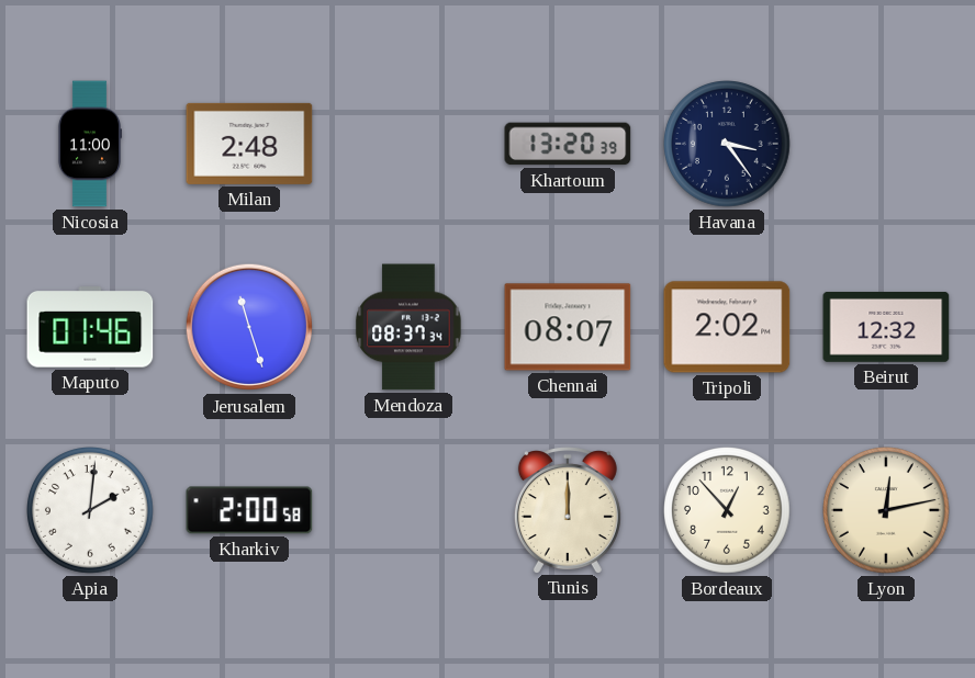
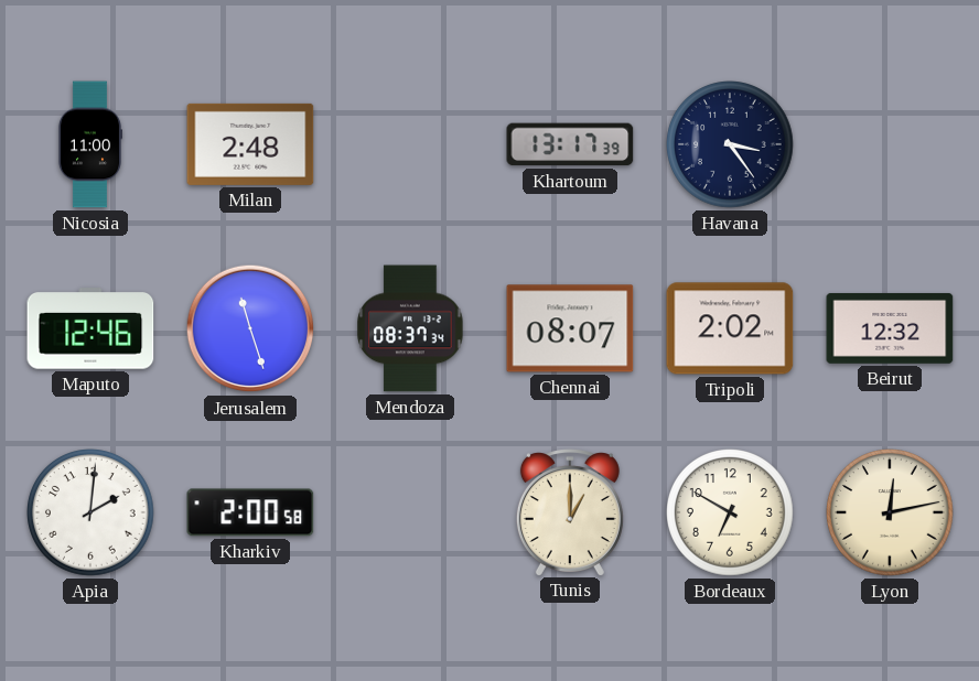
Khartoum: 13:20 -> 13:17 (570, 144)
Maputo: 01:46 -> 12:46 (90, 328)
Tunis: 12:00 -> 1:00 (570, 512)
Bordeaux: 12:53 -> 6:50 (731, 514)
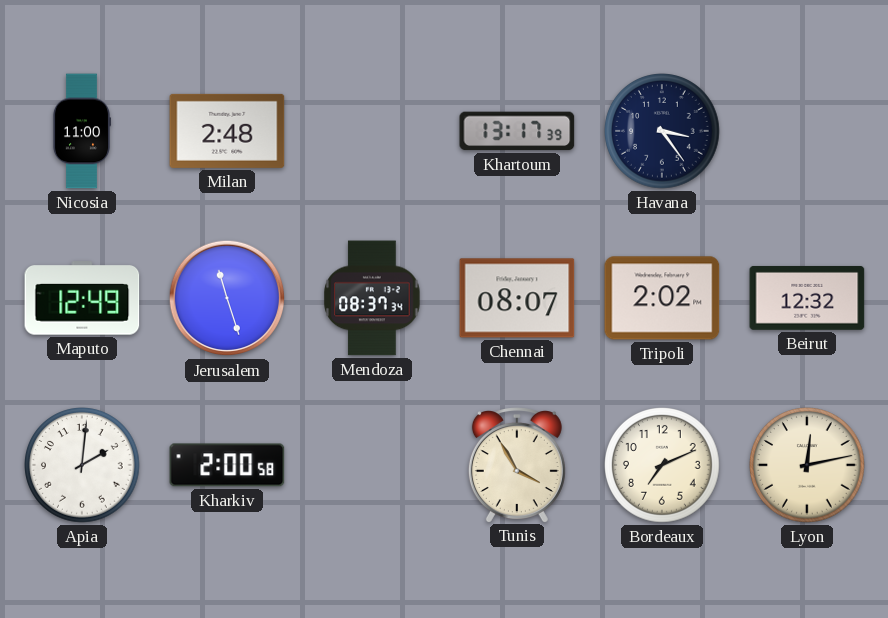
Maputo: 12:46 -> 12:49 (82, 298)
Tunis: 1:00 -> 3:55 (517, 465)
Bordeaux: 6:50 -> 7:11 (663, 466)
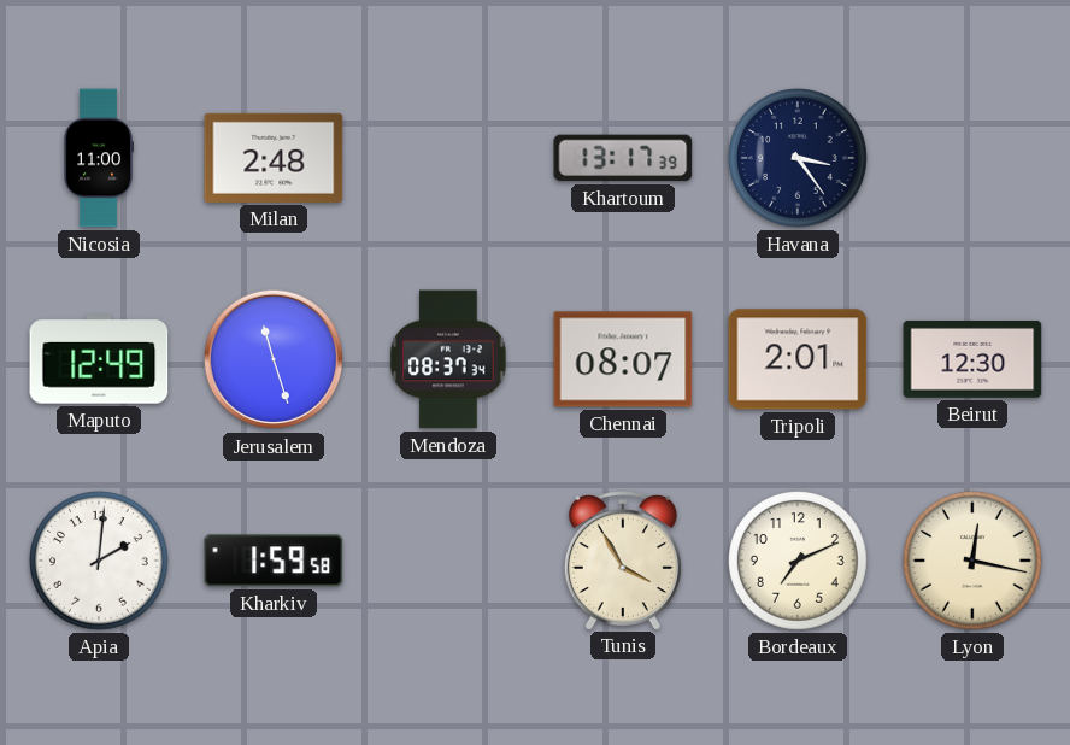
Tripoli: 2:02 -> 2:01 (798, 359)
Beirut: 12:32 -> 12:30 (972, 359)
Kharkiv: 2:00 -> 1:59 (274, 561)
Lyon: 12:13 -> 12:17 (974, 562)
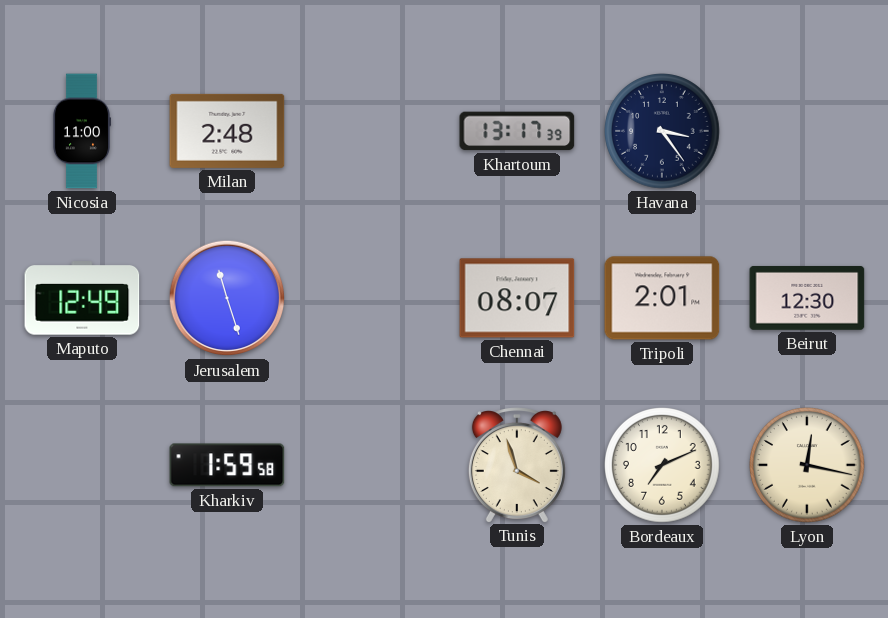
Mendoza: 08:37 -> none (448, 359)
Apia: 2:01 -> none (100, 562)
Tunis: 3:55 -> 3:57 (517, 465)
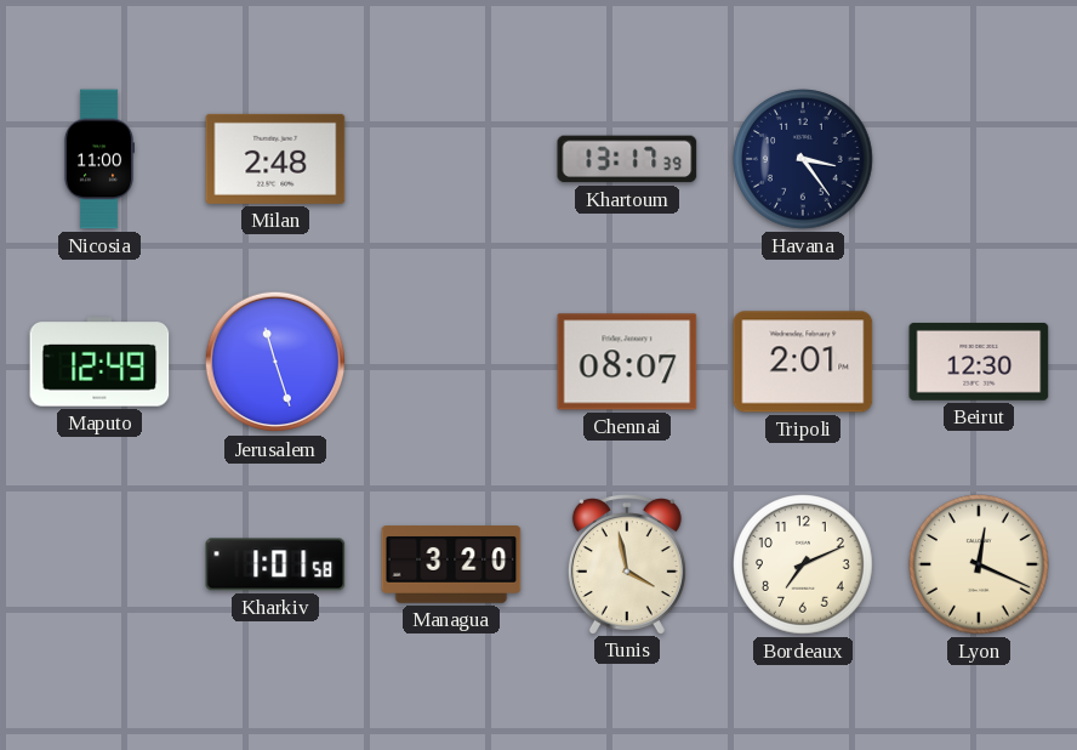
Kharkiv: 1:59 -> 1:01 (275, 564)
Managua: none -> 3:20 (451, 566)
Tunis: 3:57 -> 3:58 (627, 564)
Lyon: 12:17 -> 12:19 (980, 566)
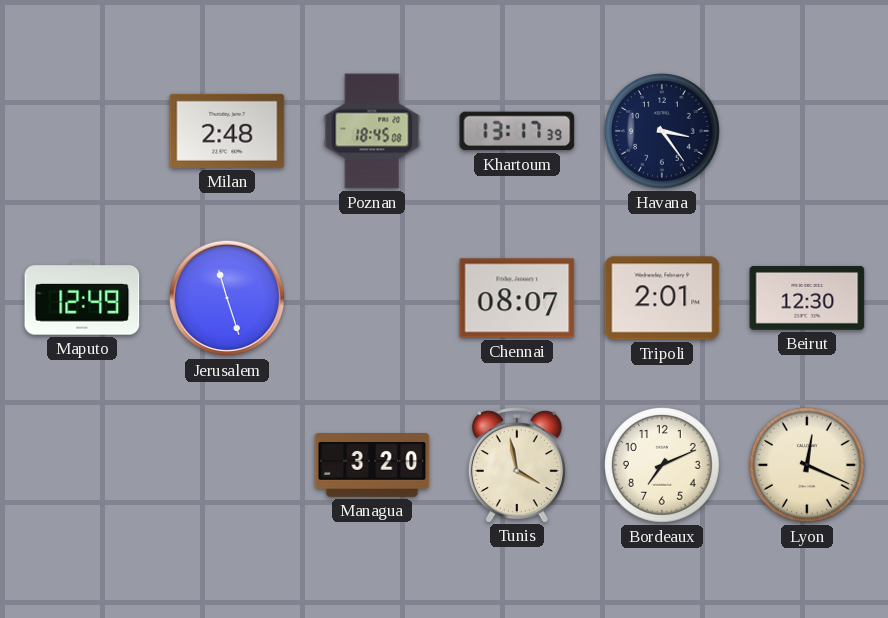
Nicosia: 11:00 -> none (98, 159)
Poznan: none -> 18:45 (372, 131)
Kharkiv: 1:01 -> none (275, 564)
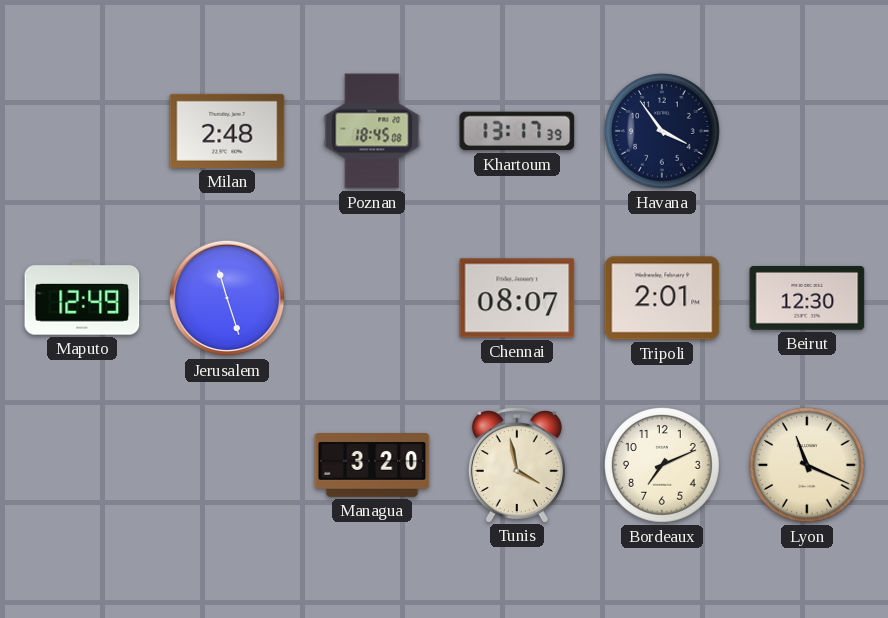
Havana: 3:24 -> 3:54 (663, 132)
Lyon: 12:19 -> 11:19 (808, 466)
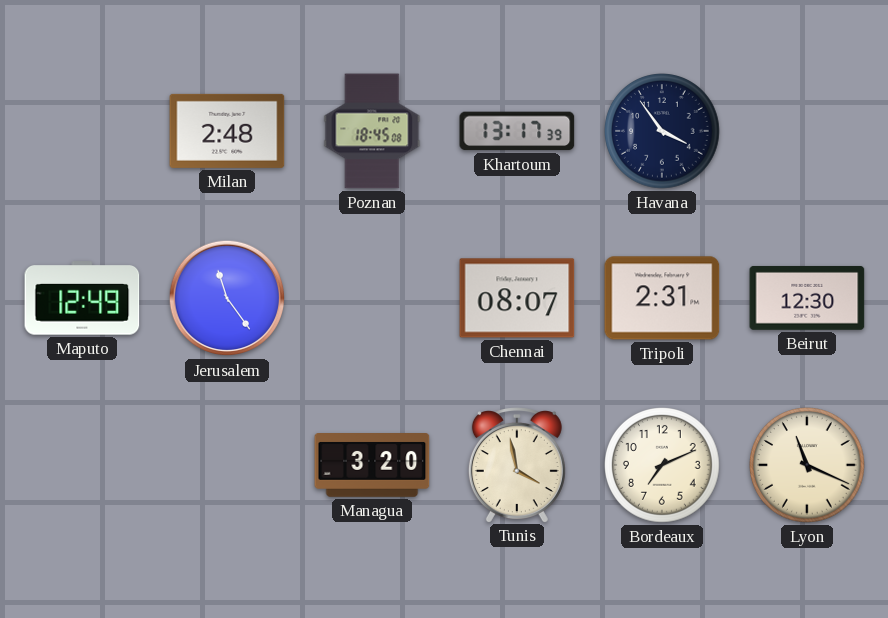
Jerusalem: 11:27 -> 11:24 (227, 298)
Tripoli: 2:01 -> 2:31 (662, 298)
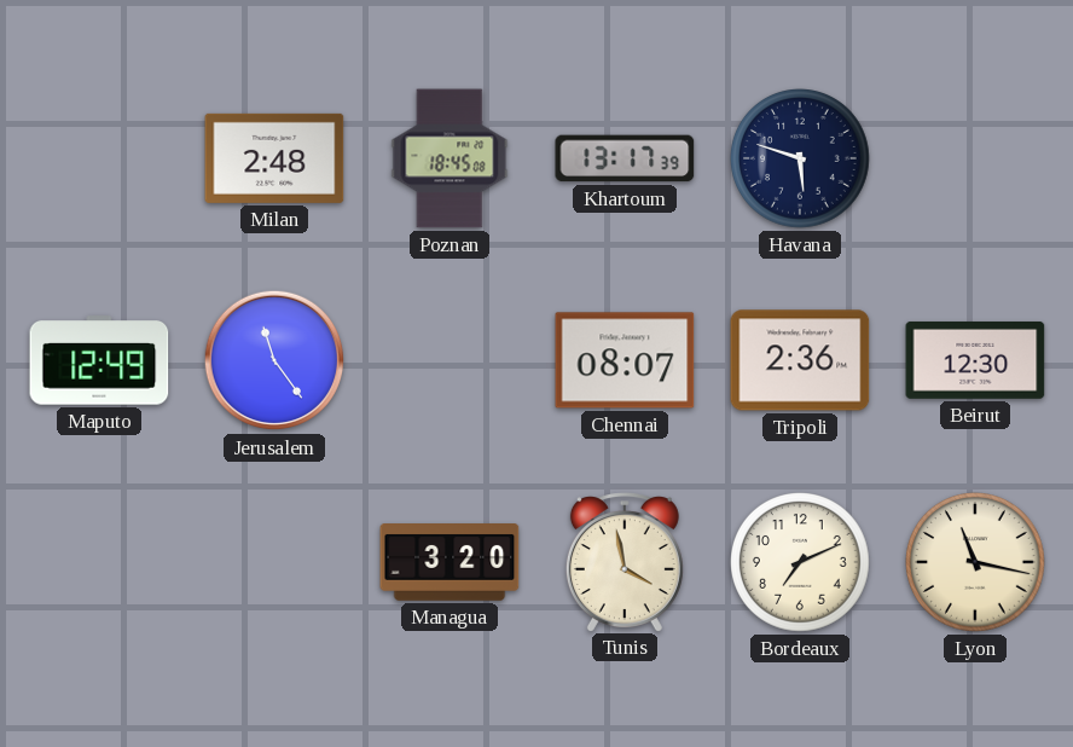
Havana: 3:54 -> 5:48 (801, 160)
Tripoli: 2:31 -> 2:36 (800, 360)
Lyon: 11:19 -> 11:17 (976, 563)
